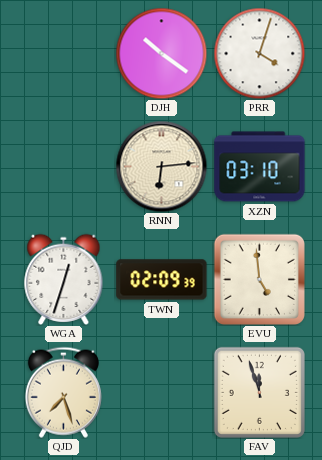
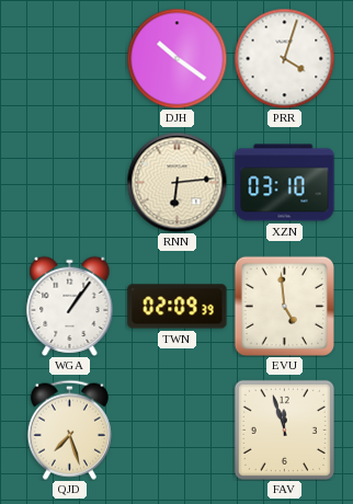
WGA: 12:33 -> 1:06 (70, 306)
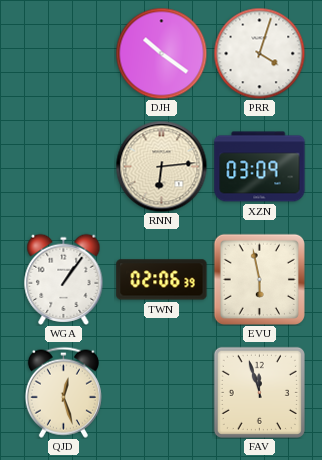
XZN: 03:10 -> 03:09 (260, 167)
TWN: 02:09 -> 02:06 (162, 280)
EVU: 4:59 -> 5:58 (259, 279)
QJD: 7:27 -> 12:27 (63, 392)
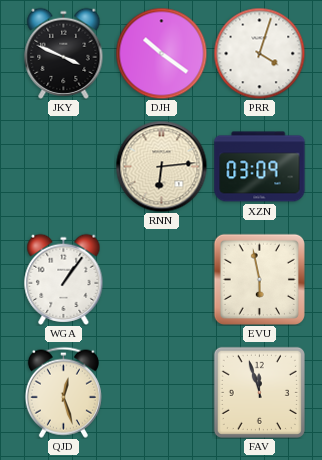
JKY: none -> 3:49 (64, 53)
TWN: 02:06 -> none (162, 280)
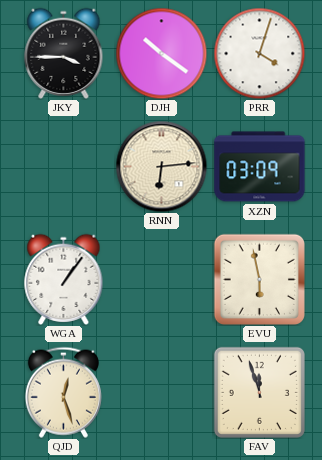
JKY: 3:49 -> 3:45 (64, 53)
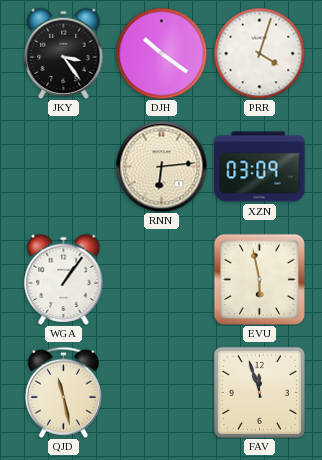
JKY: 3:45 -> 3:24 (64, 53)
QJD: 12:27 -> 11:28 (63, 392)
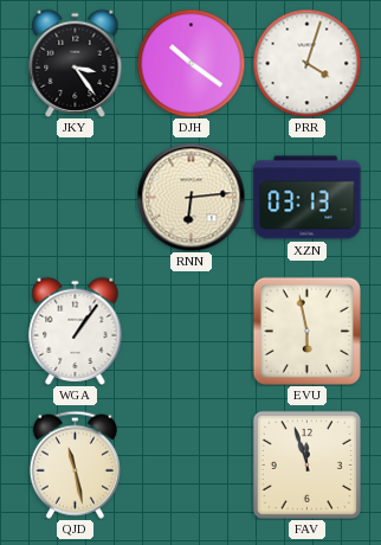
XZN: 03:09 -> 03:13 (308, 198)
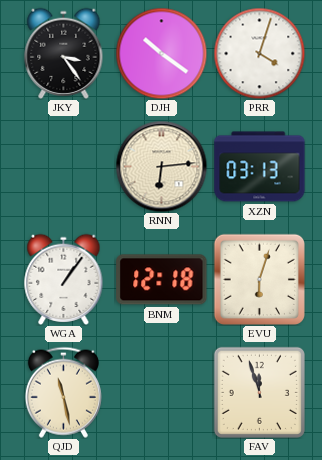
BNM: none -> 12:18 (162, 280)
EVU: 5:58 -> 6:03 (259, 279)
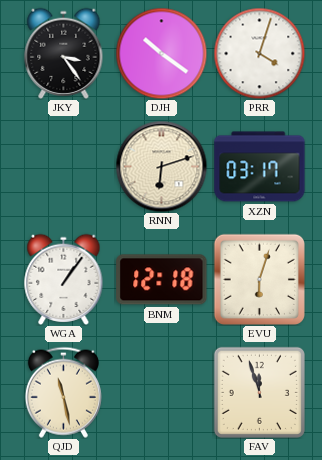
RNN: 6:14 -> 6:12 (161, 166)
XZN: 03:13 -> 03:17 (260, 167)
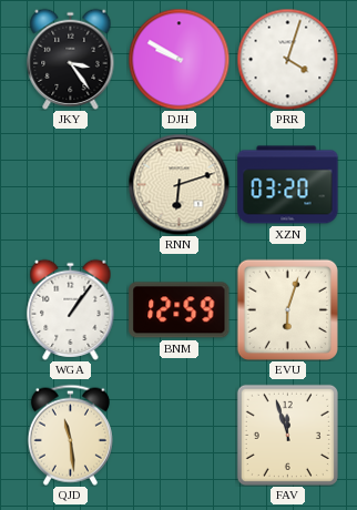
DJH: 10:21 -> 9:50 (178, 59)
XZN: 03:17 -> 03:20 (288, 185)
BNM: 12:18 -> 12:59 (180, 310)
QJD: 11:28 -> 11:29 (70, 435)
